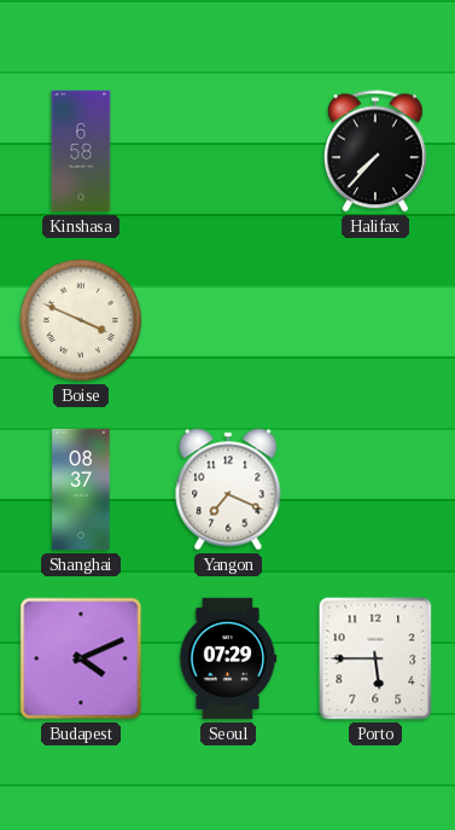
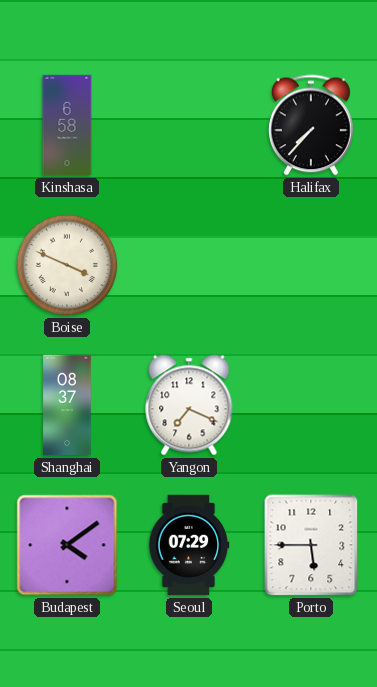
Budapest: 4:11 -> 4:09 (67, 545)
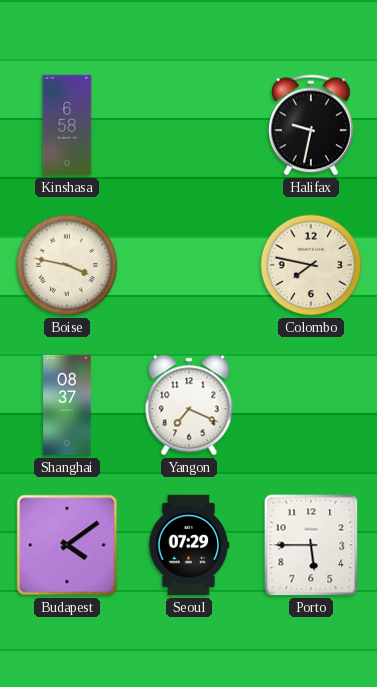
Halifax: 7:37 -> 9:32 (312, 125)
Boise: 3:49 -> 3:47 (67, 265)
Colombo: none -> 7:47 (311, 265)
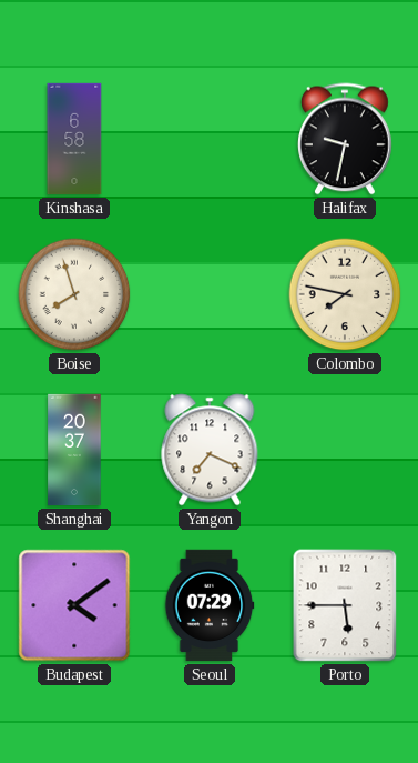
Boise: 3:47 -> 7:57 (74, 294)
Shanghai: 08:37 -> 20:37 (74, 450)
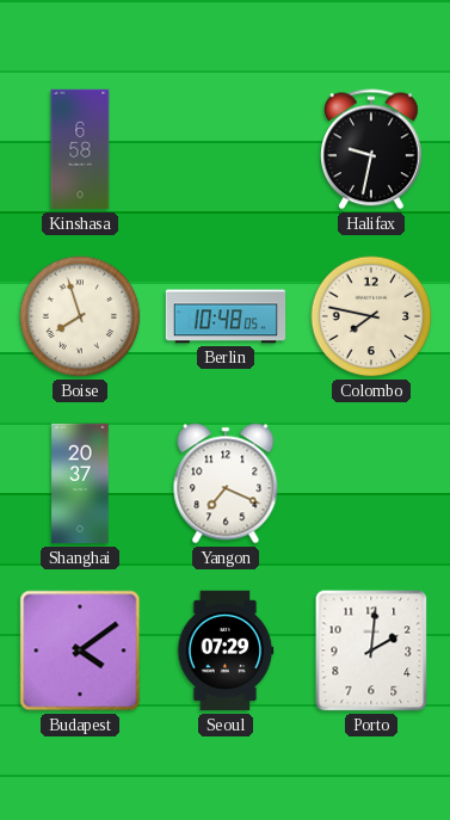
Berlin: none -> 10:48 (226, 316)
Porto: 5:45 -> 2:01 (371, 651)
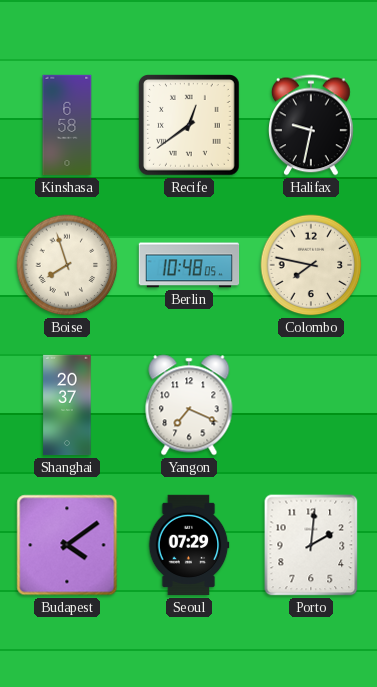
Recife: none -> 12:39 (190, 126)
